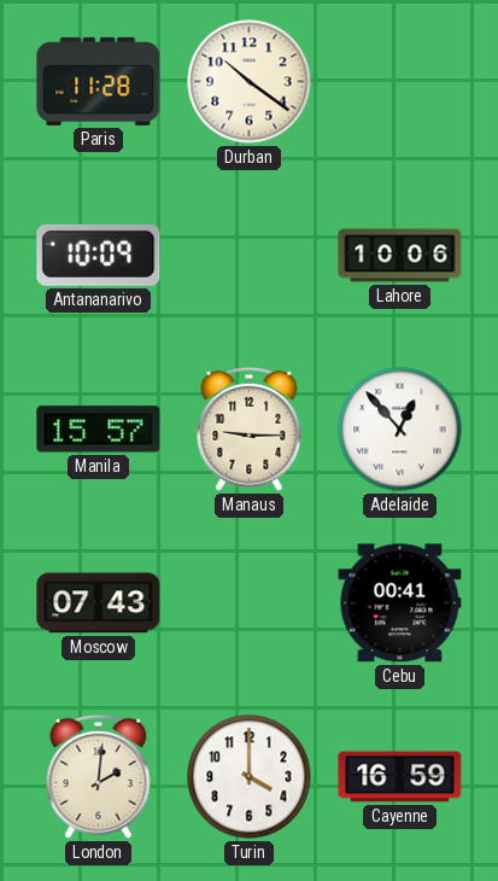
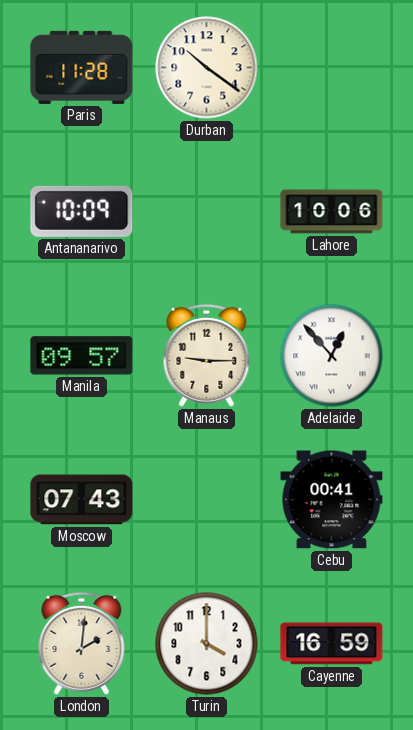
Manila: 15:57 -> 09:57 (82, 356)
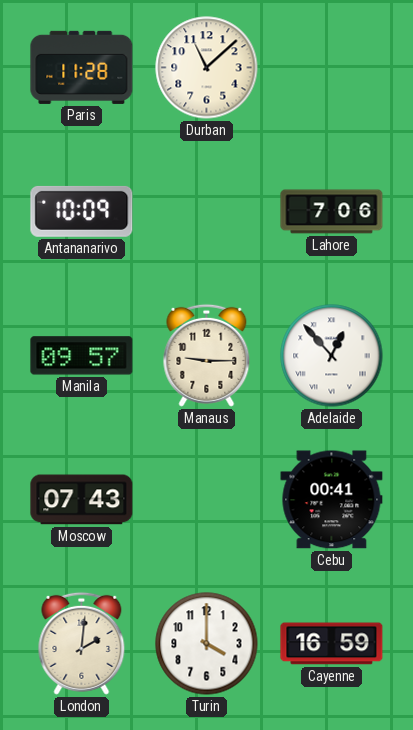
Durban: 10:21 -> 11:08 (207, 68)
Lahore: 10:06 -> 7:06 (332, 212)
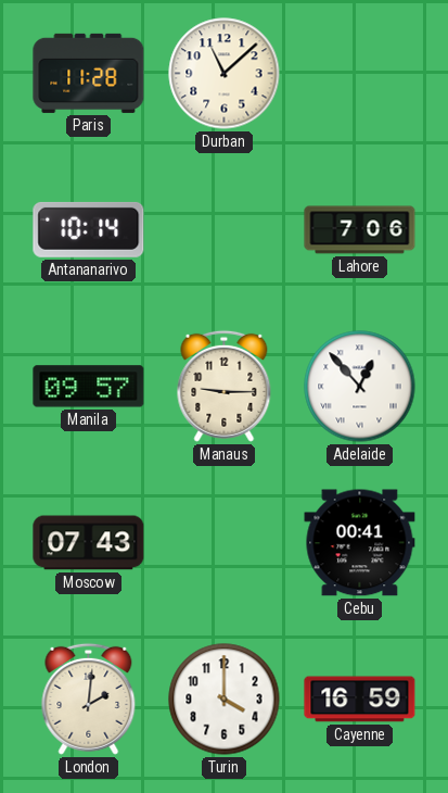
Antananarivo: 10:09 -> 10:14 (89, 229)
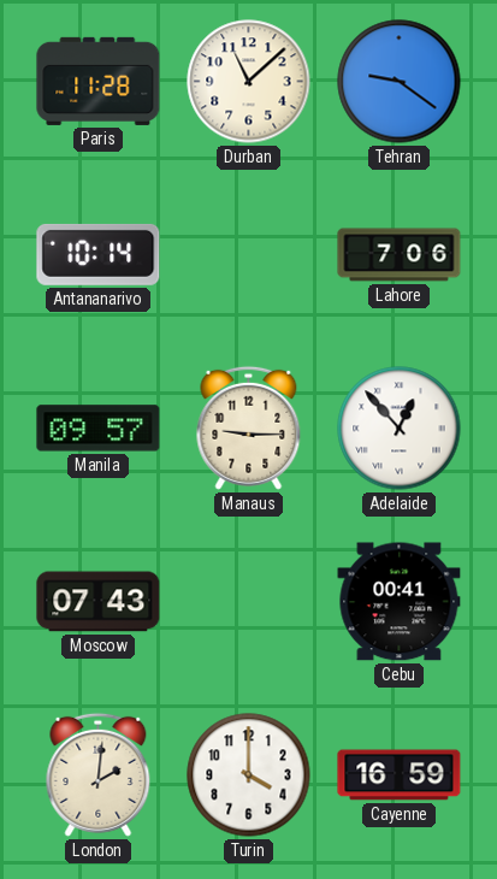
Tehran: none -> 9:21 (400, 82)
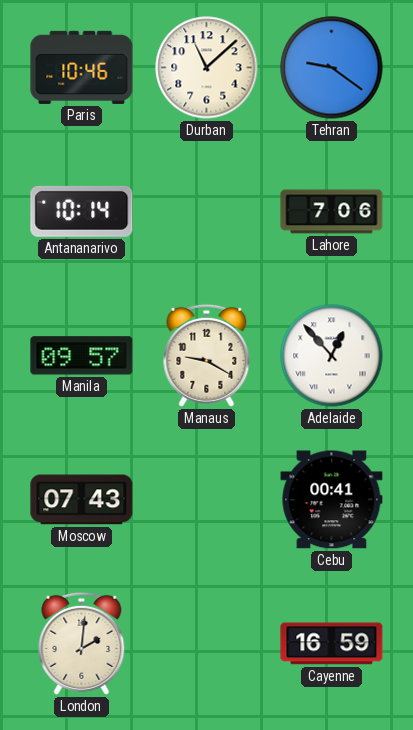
Paris: 11:28 -> 10:46 (82, 67)
Manaus: 9:15 -> 9:20 (207, 355)
Turin: 4:00 -> none (249, 775)
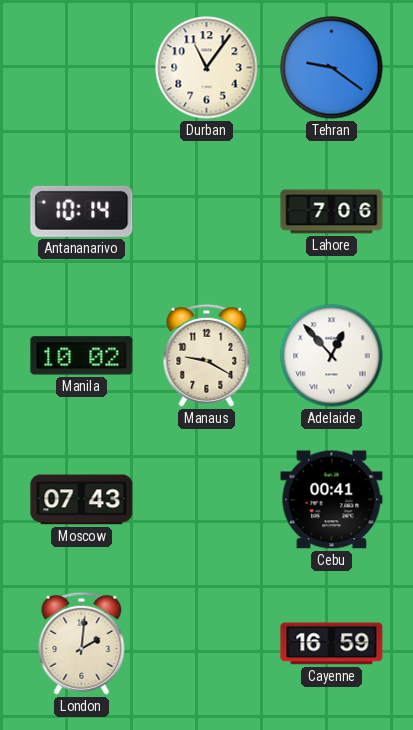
Paris: 10:46 -> none (82, 67)
Durban: 11:08 -> 11:06 (207, 68)
Manila: 09:57 -> 10:02 (82, 356)
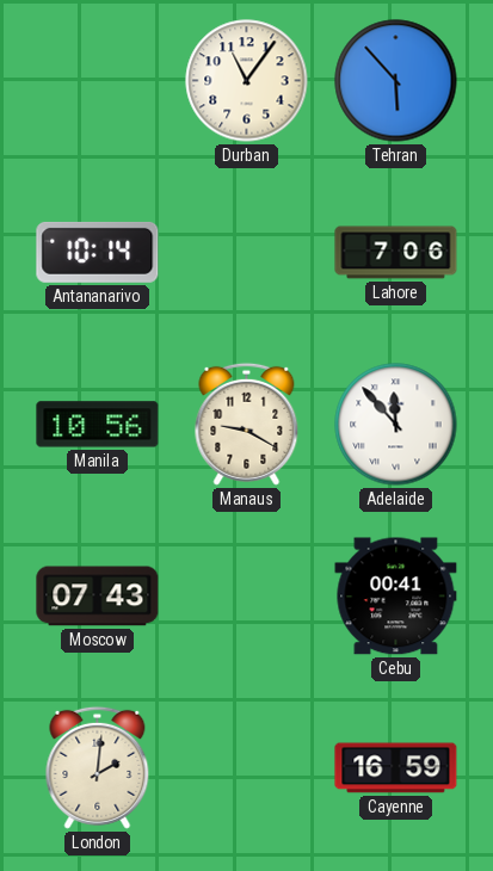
Tehran: 9:21 -> 5:53 (396, 81)
Manila: 10:02 -> 10:56 (98, 425)
Adelaide: 12:53 -> 11:53 (396, 425)
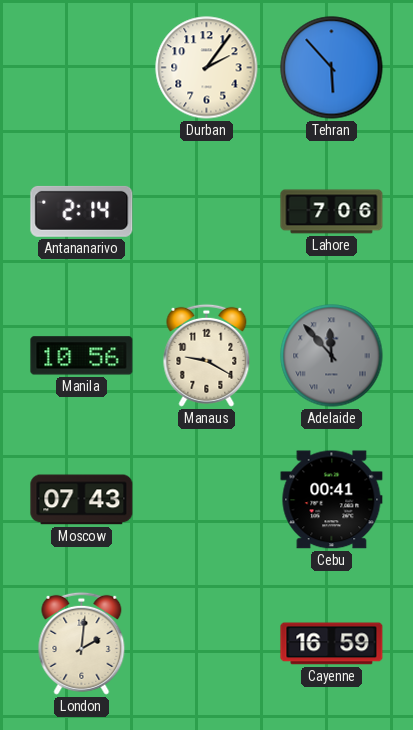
Durban: 11:06 -> 2:06 (207, 68)
Antananarivo: 10:14 -> 2:14 (82, 211)
Adelaide dial: white -> grey (332, 356)
